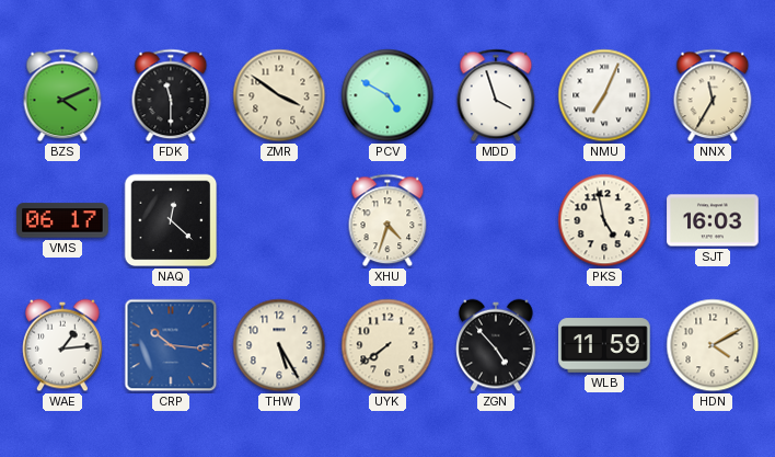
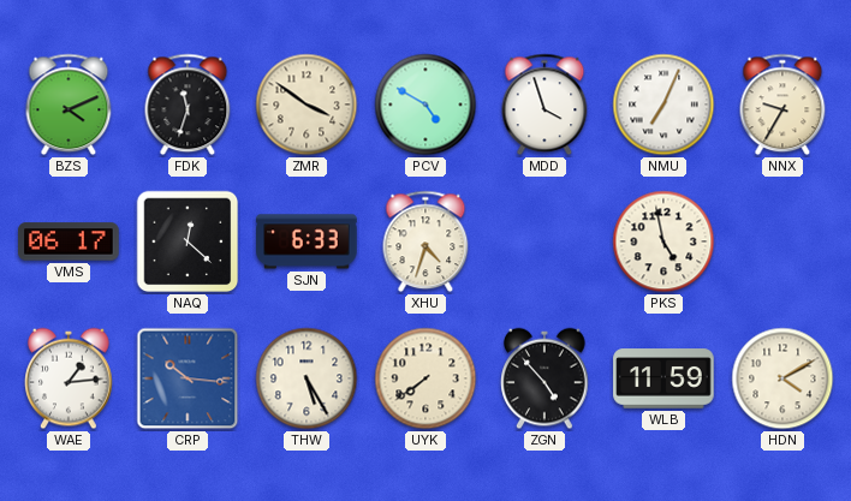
FDK: 11:30 -> 11:33 (188, 105)
NNX: 11:35 -> 9:35 (782, 105)
SJN: none -> 6:33 (307, 241)
SJT: 16:03 -> none (713, 220)
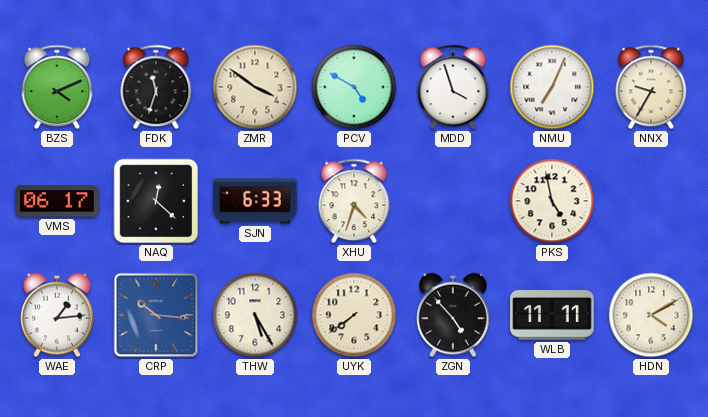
WLB: 11:59 -> 11:11 (552, 315)
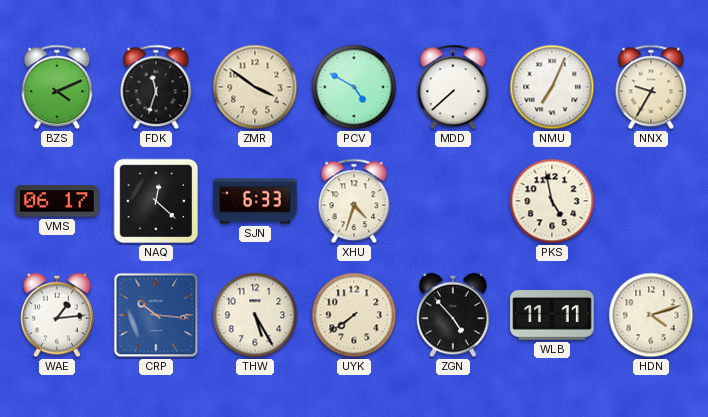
MDD: 3:57 -> 7:38 (453, 87)
HDN: 4:10 -> 4:12 (651, 315)
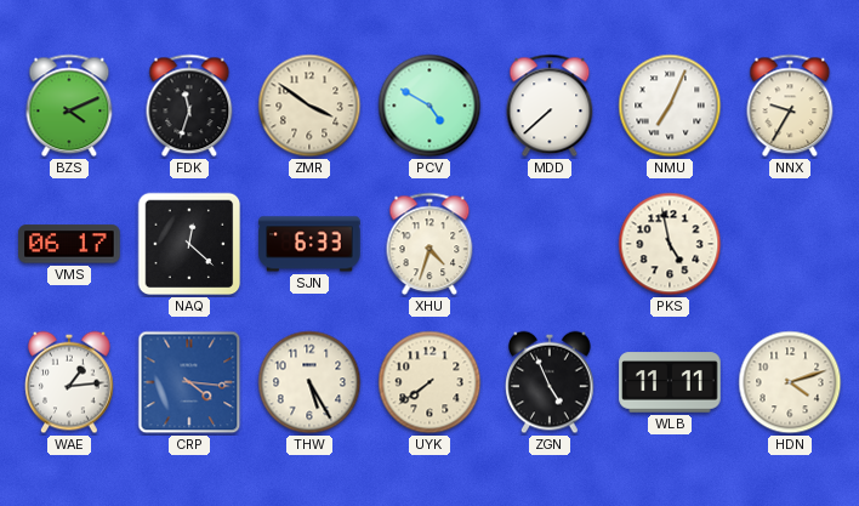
CRP: 10:16 -> 4:16 (189, 382)
ZGN: 4:53 -> 4:56 (550, 382)
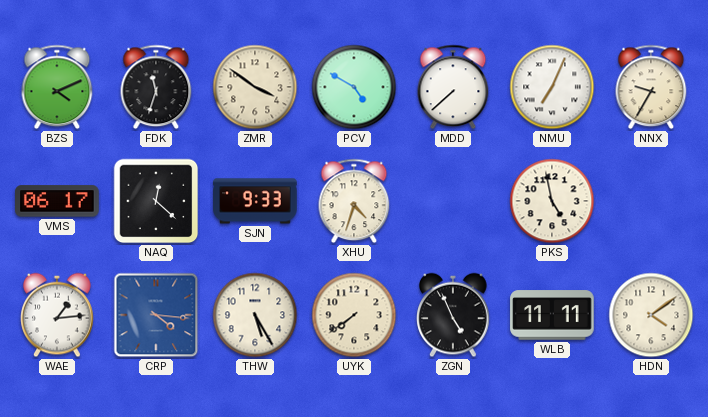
SJN: 6:33 -> 9:33 (255, 201)
HDN: 4:12 -> 4:09 (651, 315)
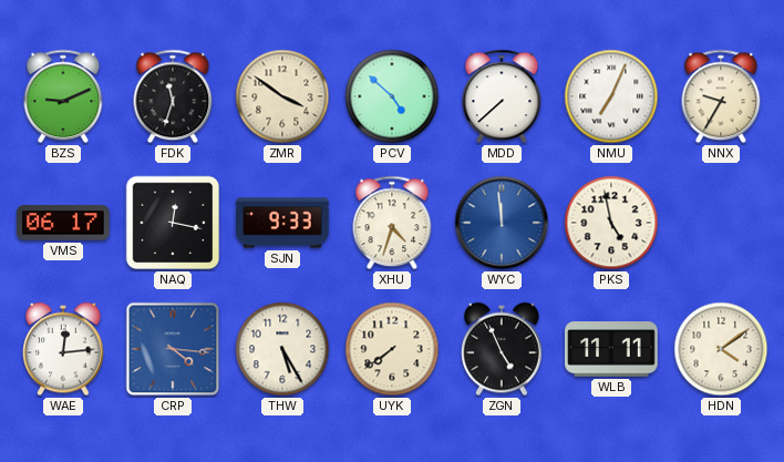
BZS: 4:11 -> 9:11 (63, 96)
PCV: 4:50 -> 4:52 (392, 96)
NAQ: 12:22 -> 12:17 (173, 223)
WYC: none -> 11:59 (502, 223)
WAE: 1:14 -> 12:14 (63, 349)
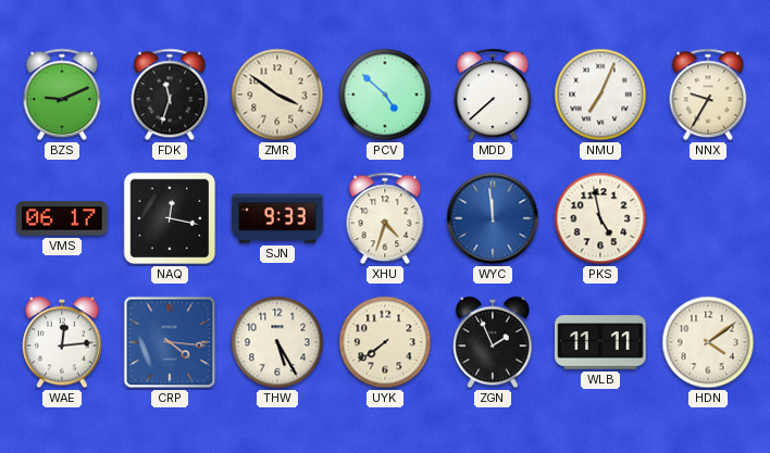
ZGN: 4:56 -> 1:56 (493, 342)
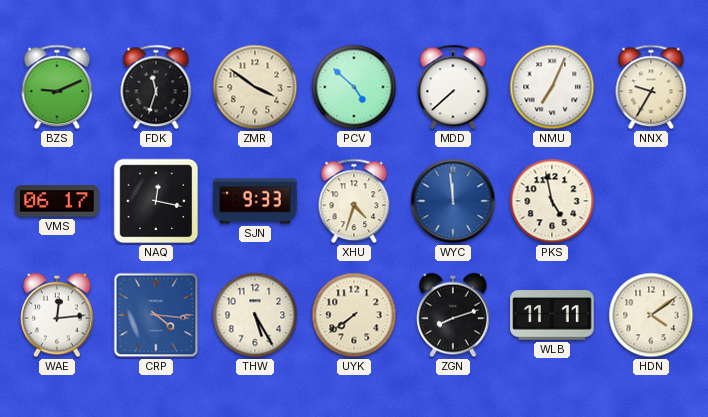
ZGN: 1:56 -> 8:12 (453, 315)
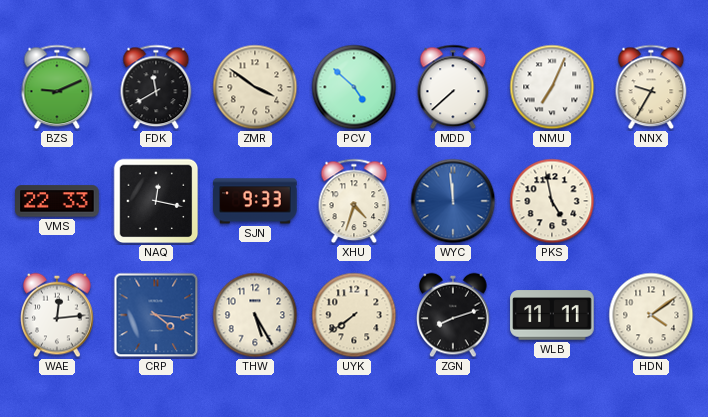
FDK: 11:33 -> 11:40 (156, 87)
VMS: 06:17 -> 22:33 (57, 201)
